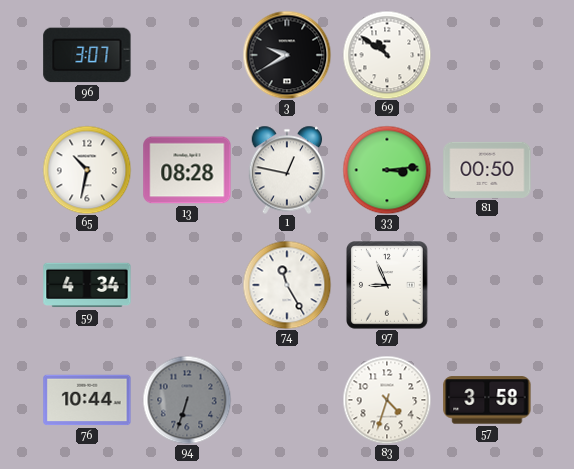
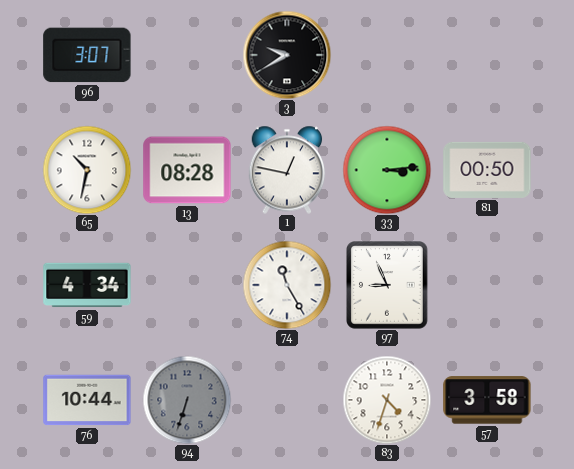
69: 10:51 -> none (387, 55)
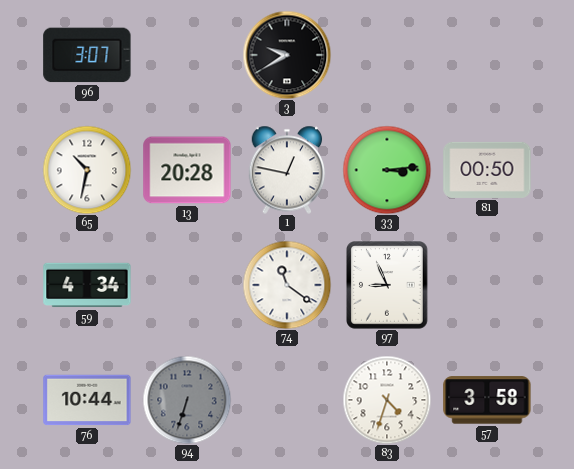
13: 08:28 -> 20:28 (187, 170)
74: 11:25 -> 11:21 (287, 285)
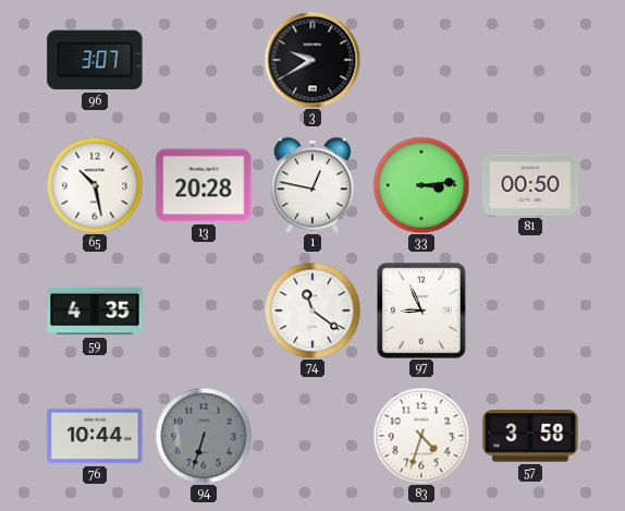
65: 10:32 -> 10:28 (95, 185)
59: 4:34 -> 4:35 (95, 311)
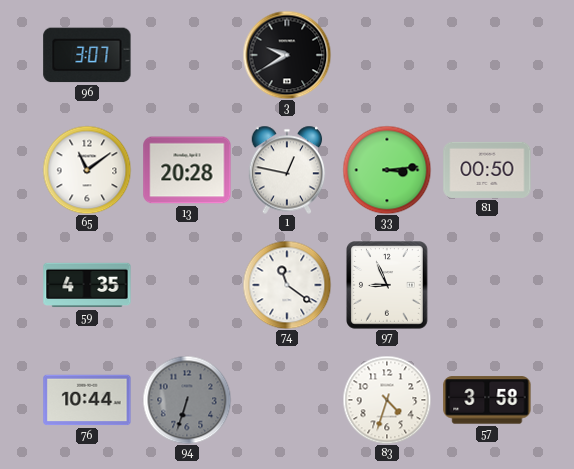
65: 10:28 -> 11:09 (87, 170)
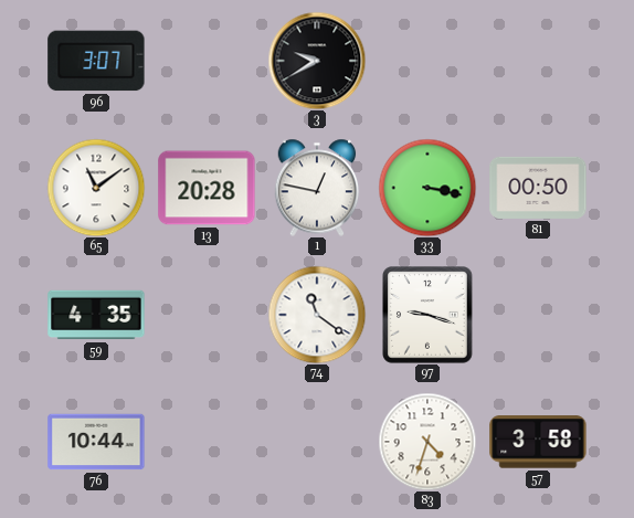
33: 3:14 -> 3:17 (427, 188)
97: 8:56 -> 9:18 (429, 316)
94: 6:33 -> none (187, 400)
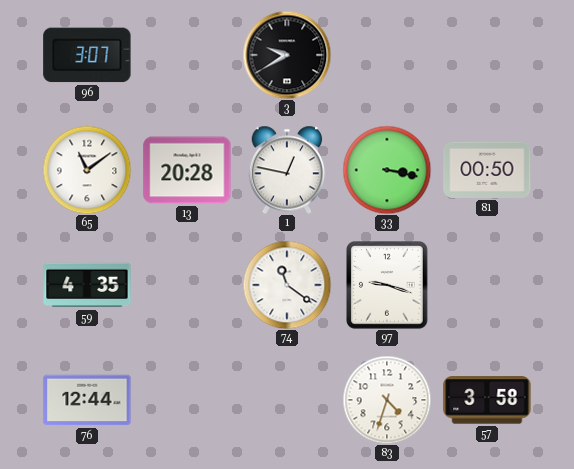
76: 10:44 -> 12:44 (87, 400)
